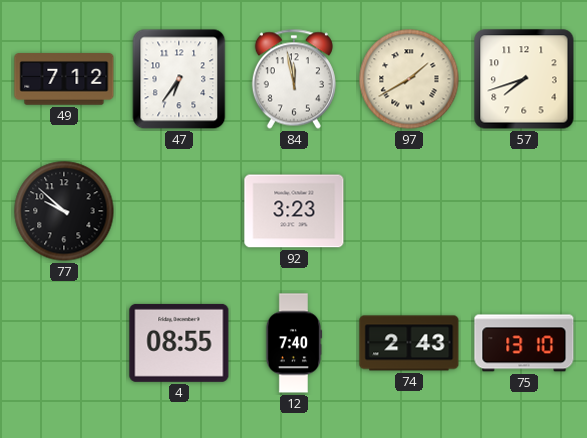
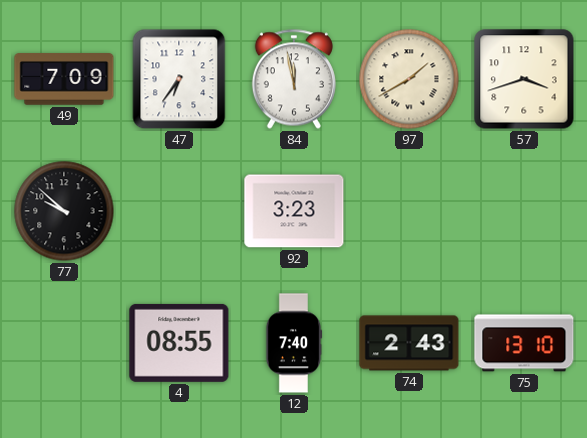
49: 7:12 -> 7:09 (64, 79)
57: 7:42 -> 3:42 (524, 79)
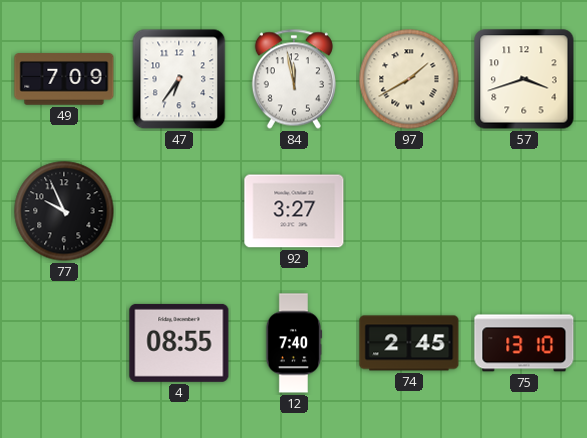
77: 9:52 -> 9:56 (64, 211)
92: 3:23 -> 3:27 (294, 211)
74: 2:43 -> 2:45 (409, 343)
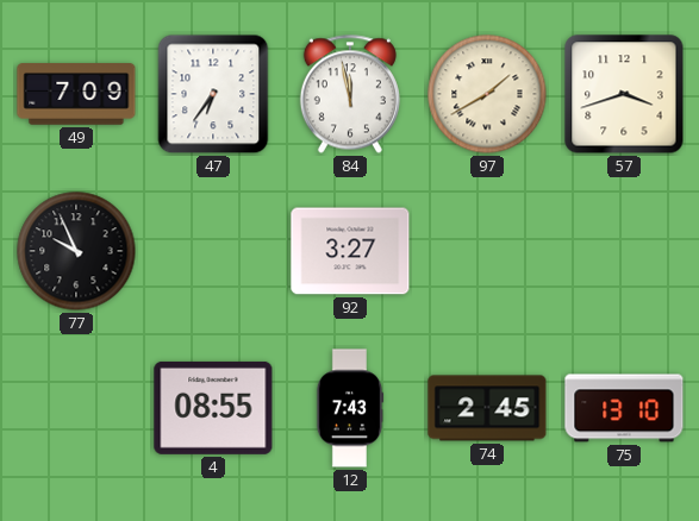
12: 7:40 -> 7:43 (350, 408)
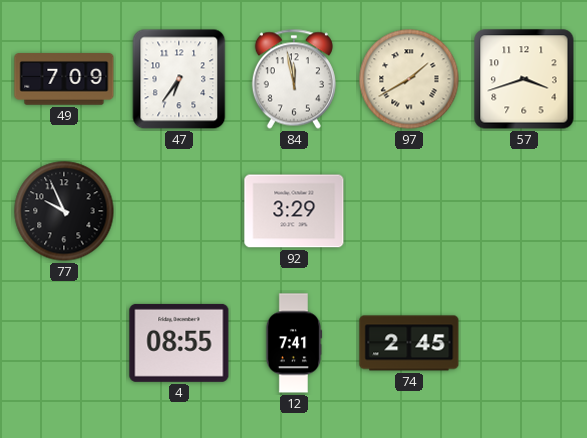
92: 3:27 -> 3:29 (294, 211)
12: 7:43 -> 7:41 (294, 343)
75: 13:10 -> none (624, 408)
